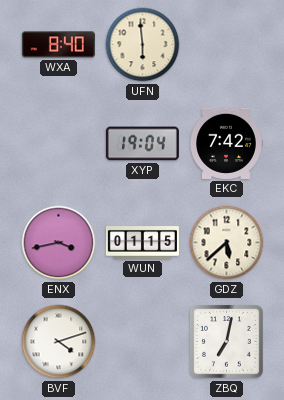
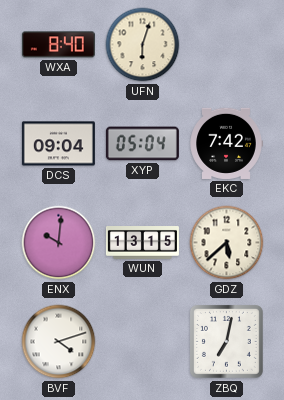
UFN: 5:59 -> 6:03 (143, 45)
DCS: none -> 09:04 (58, 144)
XYP: 19:04 -> 05:04 (142, 144)
ENX: 3:43 -> 10:01 (59, 243)
WUN: 01:15 -> 13:15 (142, 243)
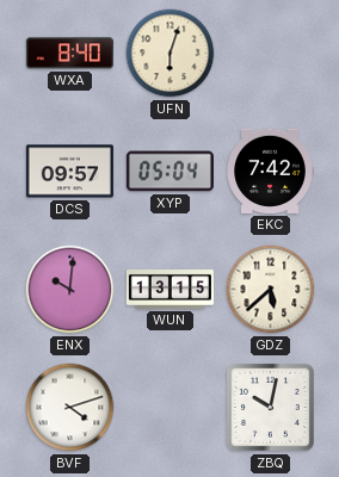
DCS: 09:04 -> 09:57 (69, 172)
ZBQ: 7:02 -> 10:02 (270, 407)
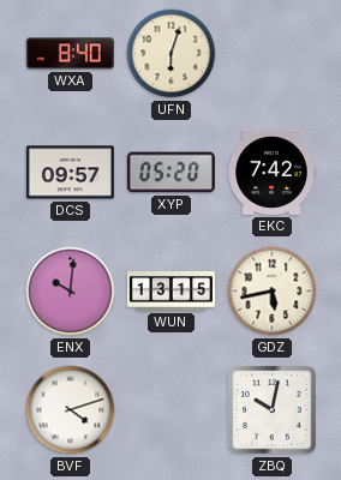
XYP: 05:04 -> 05:20 (170, 173)
GDZ: 5:38 -> 5:43 (273, 292)
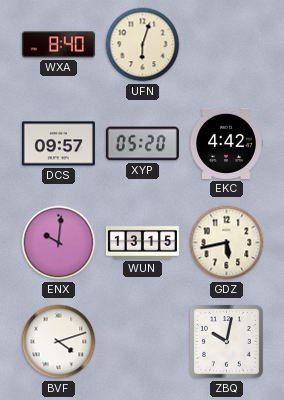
EKC: 7:42 -> 4:42 (226, 143)
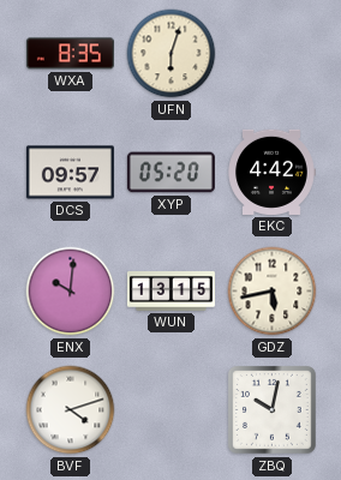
WXA: 8:40 -> 8:35 (70, 54)
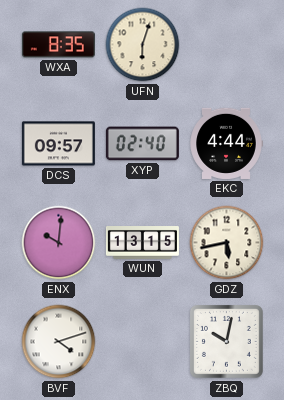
XYP: 05:20 -> 02:40 (142, 144)
EKC: 4:42 -> 4:44 (226, 143)
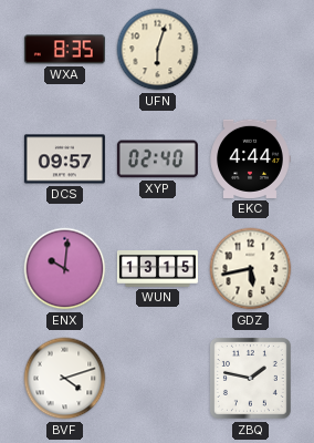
ZBQ: 10:02 -> 1:47 (250, 378)
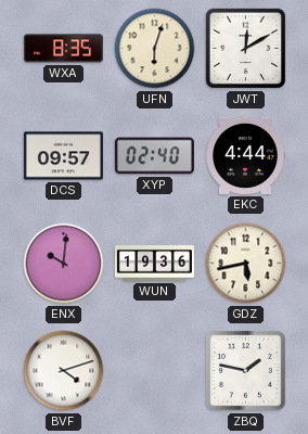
JWT: none -> 12:10 (246, 49)
WUN: 13:15 -> 19:36 (154, 264)
